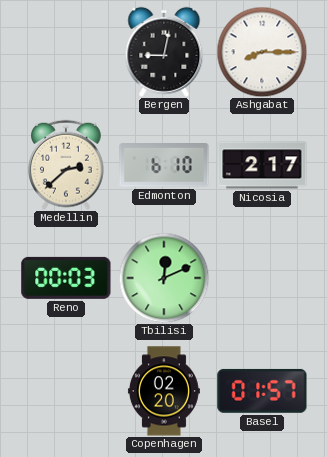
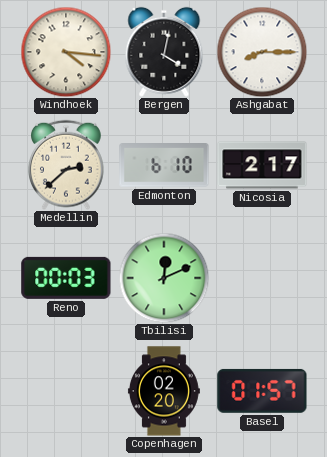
Windhoek: none -> 4:16 (66, 52)
Bergen: 9:02 -> 4:02 (164, 52)
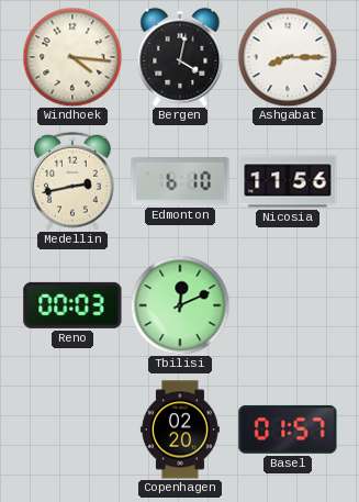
Medellin: 2:38 -> 2:43 (74, 181)
Nicosia: 2:17 -> 11:56 (288, 181)
